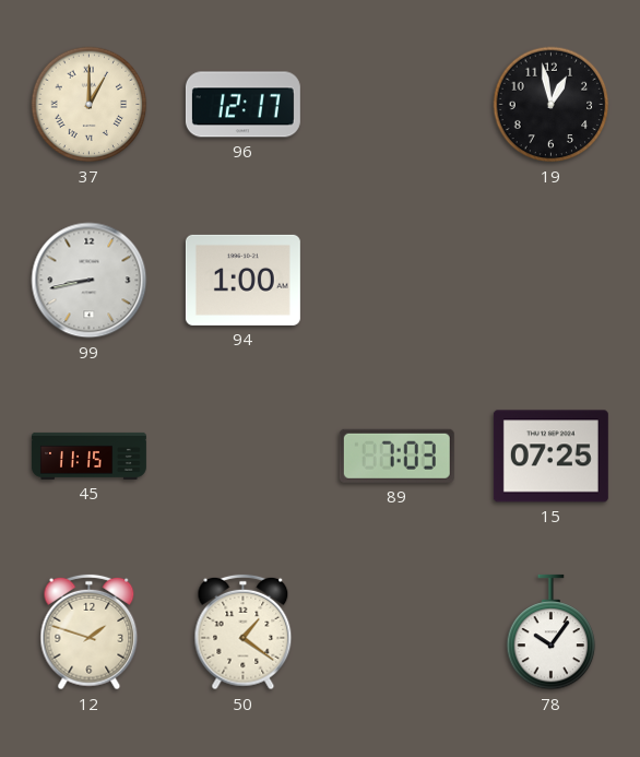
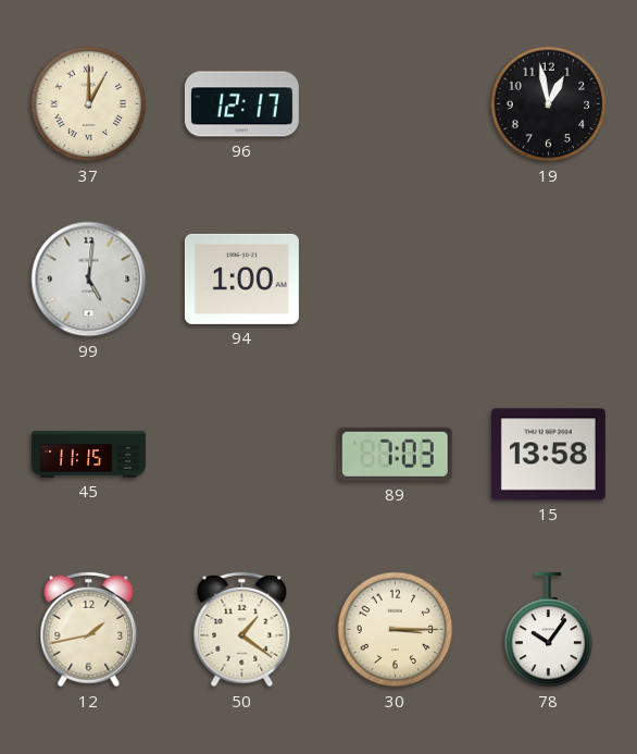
99: 8:43 -> 5:01 (89, 280)
15: 07:25 -> 13:58 (548, 455)
12: 1:48 -> 1:43 (89, 630)
30: none -> 3:15 (396, 630)
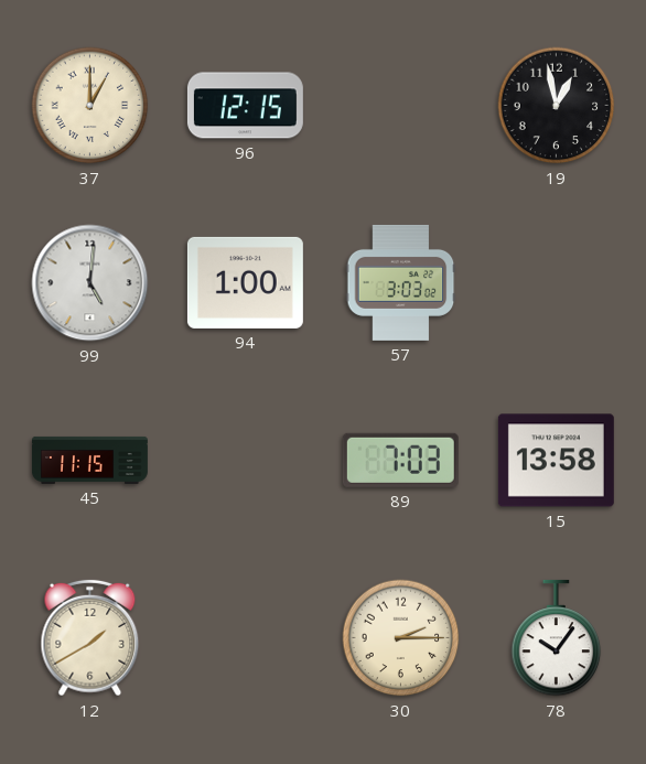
96: 12:17 -> 12:15 (245, 106)
57: none -> 3:03 (401, 282)
12: 1:43 -> 1:40 (90, 638)
50: 1:21 -> none (242, 630)
30: 3:15 -> 2:15 (401, 638)
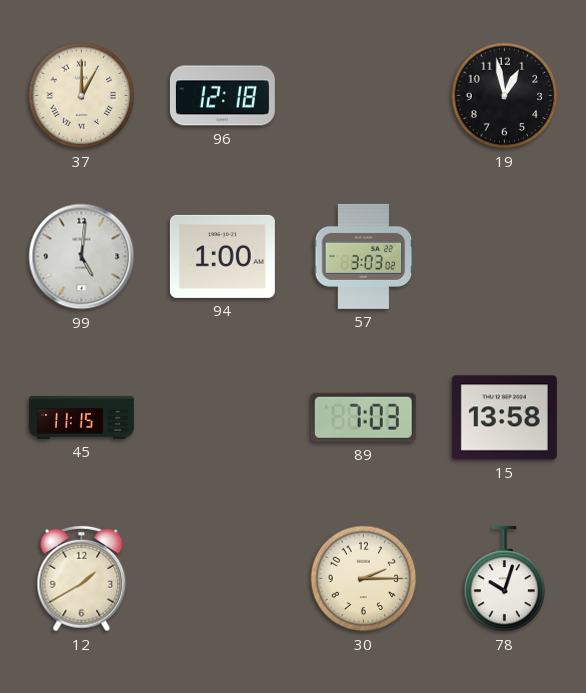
96: 12:15 -> 12:18 (222, 96)
78: 10:06 -> 10:03 (505, 579)
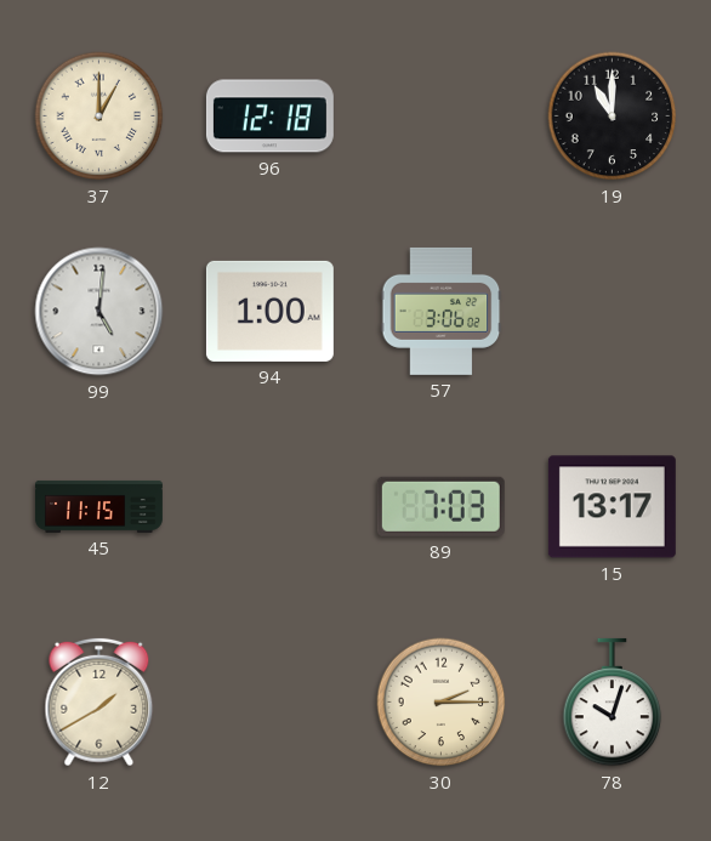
19: 12:58 -> 11:00 (613, 117)
57: 3:03 -> 3:06 (442, 311)
15: 13:58 -> 13:17 (612, 507)
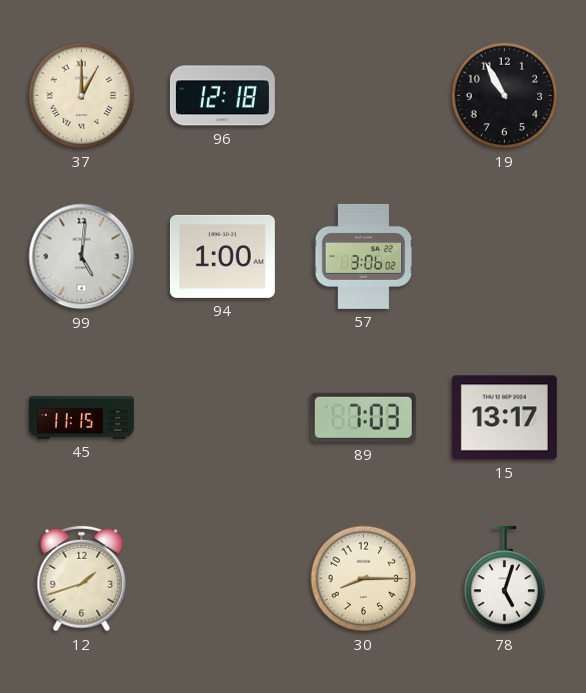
19: 11:00 -> 10:55 (505, 96)
12: 1:40 -> 1:42 (82, 579)
30: 2:15 -> 8:15 (364, 579)
78: 10:03 -> 5:03 (505, 579)
